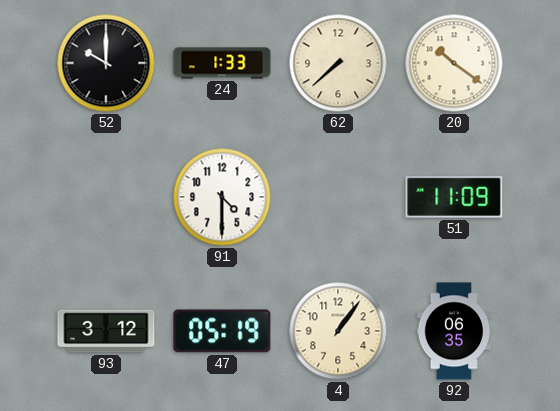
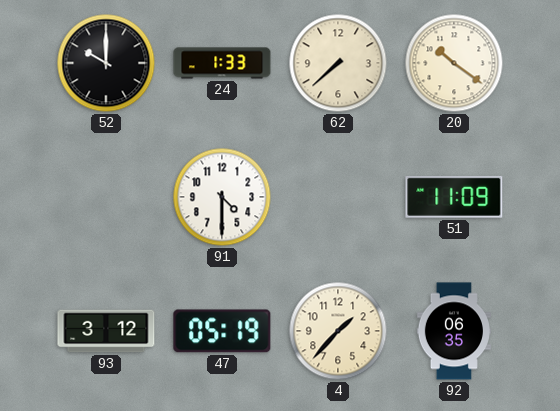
4: 1:06 -> 1:37 (338, 331)
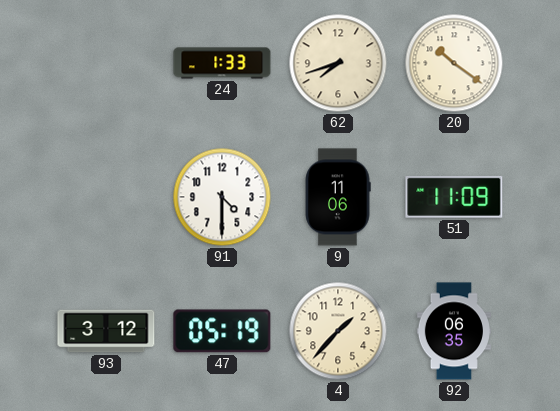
52: 10:00 -> none (106, 63)
62: 7:38 -> 7:42 (338, 63)
9: none -> 11:06 (338, 197)
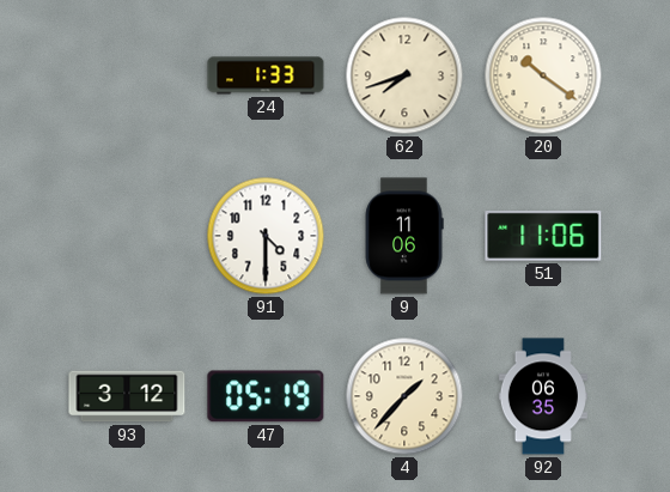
51: 11:09 -> 11:06 (543, 236)
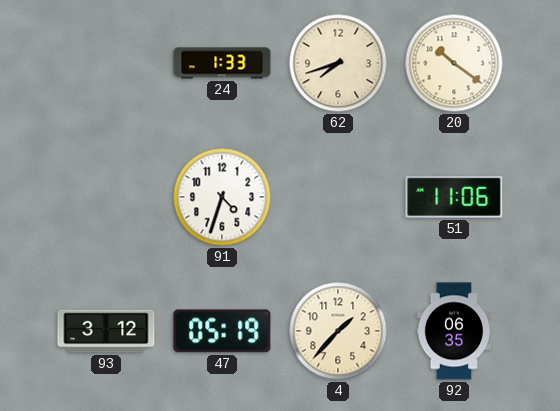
91: 4:30 -> 4:33 (222, 197)
9: 11:06 -> none (404, 236)
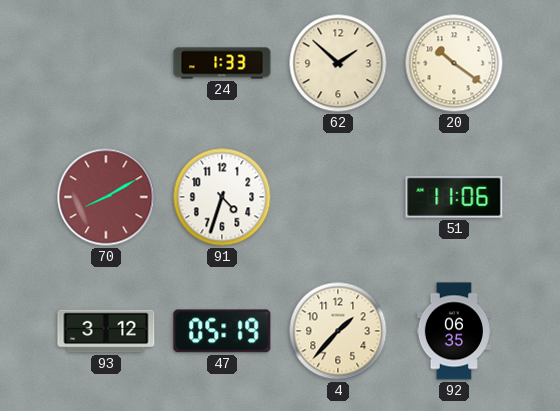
62: 7:42 -> 1:52 (338, 63)
70: none -> 8:10 (106, 197)
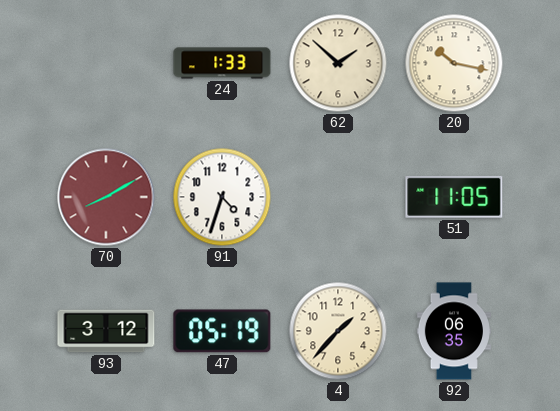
20: 10:21 -> 10:17 (454, 63)
51: 11:06 -> 11:05 (454, 197)
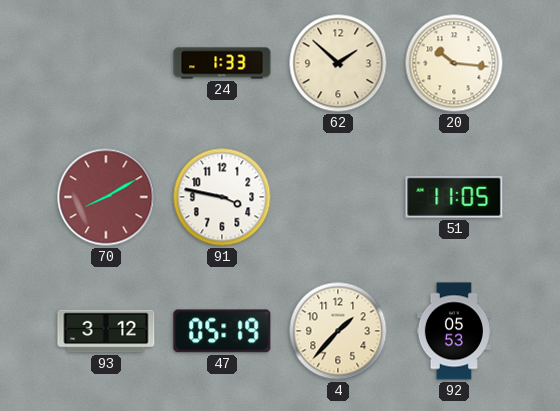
20: 10:17 -> 10:16 (454, 63)
91: 4:33 -> 3:47 (222, 197)
92: 06:35 -> 05:53 (453, 331)
